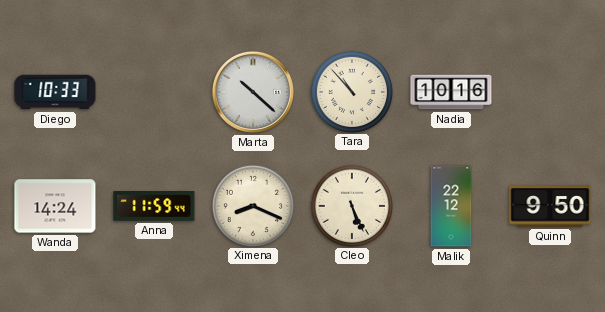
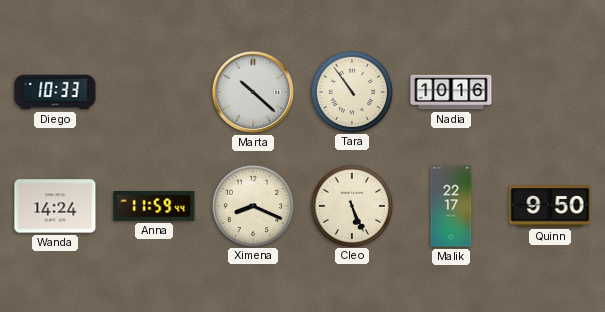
Tara: 10:53 -> 10:54 (351, 91)
Malik: 22:12 -> 22:17 (451, 206)
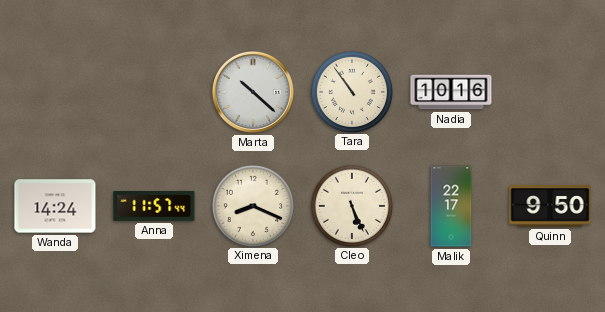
Diego: 10:33 -> none (55, 92)
Anna: 11:59 -> 11:57 (154, 207)
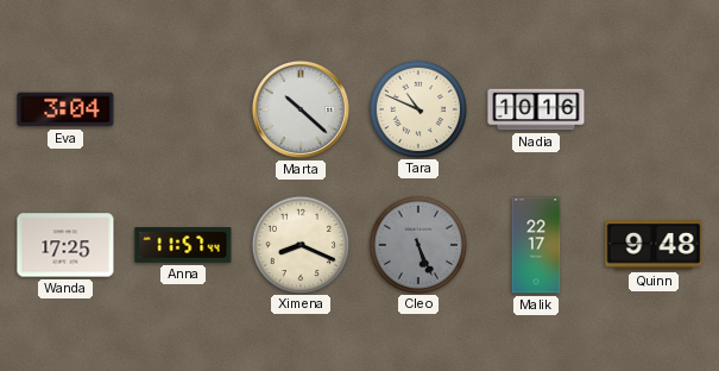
Eva: none -> 3:04 (65, 109)
Tara: 10:54 -> 10:49 (417, 108)
Wanda: 14:24 -> 17:25 (65, 245)
Cleo dial: cream -> grey (417, 244)
Quinn: 9:50 -> 9:48 (654, 245)
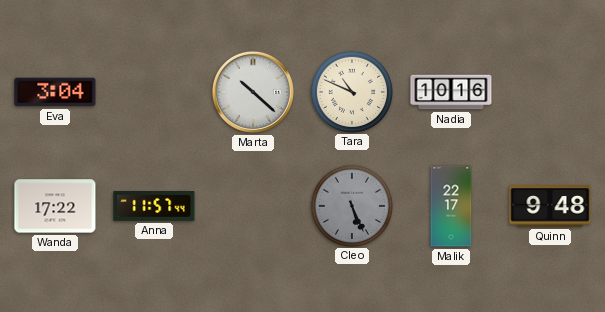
Wanda: 17:25 -> 17:22 (55, 206)
Ximena: 8:19 -> none (299, 244)
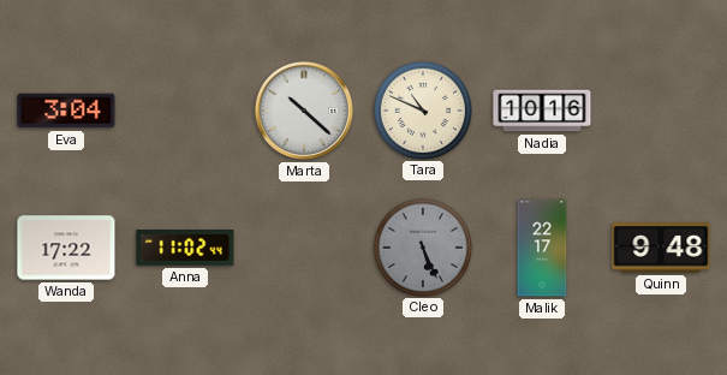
Anna: 11:57 -> 11:02 (185, 249)
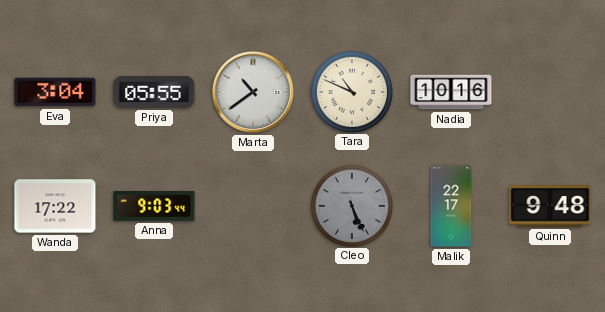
Priya: none -> 05:55 (154, 93)
Marta: 10:22 -> 10:39 (253, 92)
Anna: 11:02 -> 9:03 (154, 207)
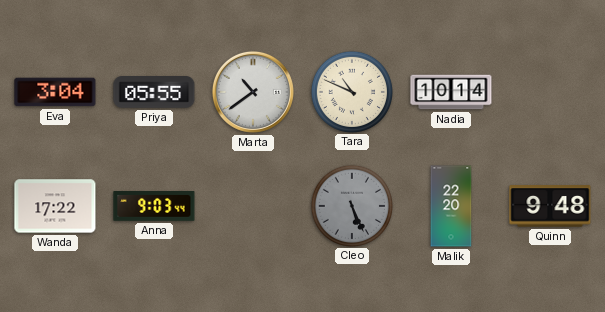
Nadia: 10:16 -> 10:14 (451, 92)
Malik: 22:17 -> 22:20 (451, 206)
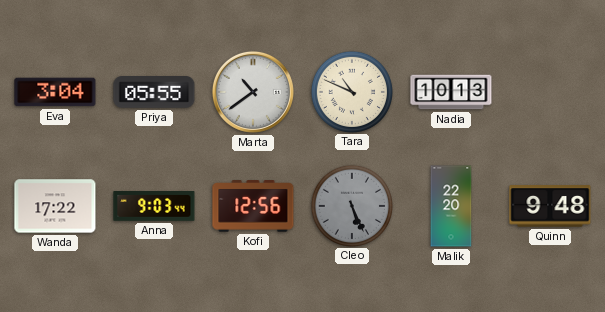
Nadia: 10:14 -> 10:13 (451, 92)
Kofi: none -> 12:56 (253, 206)
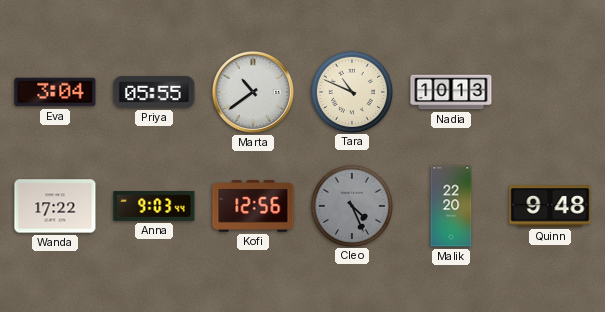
Cleo: 5:26 -> 4:26 (351, 205)
